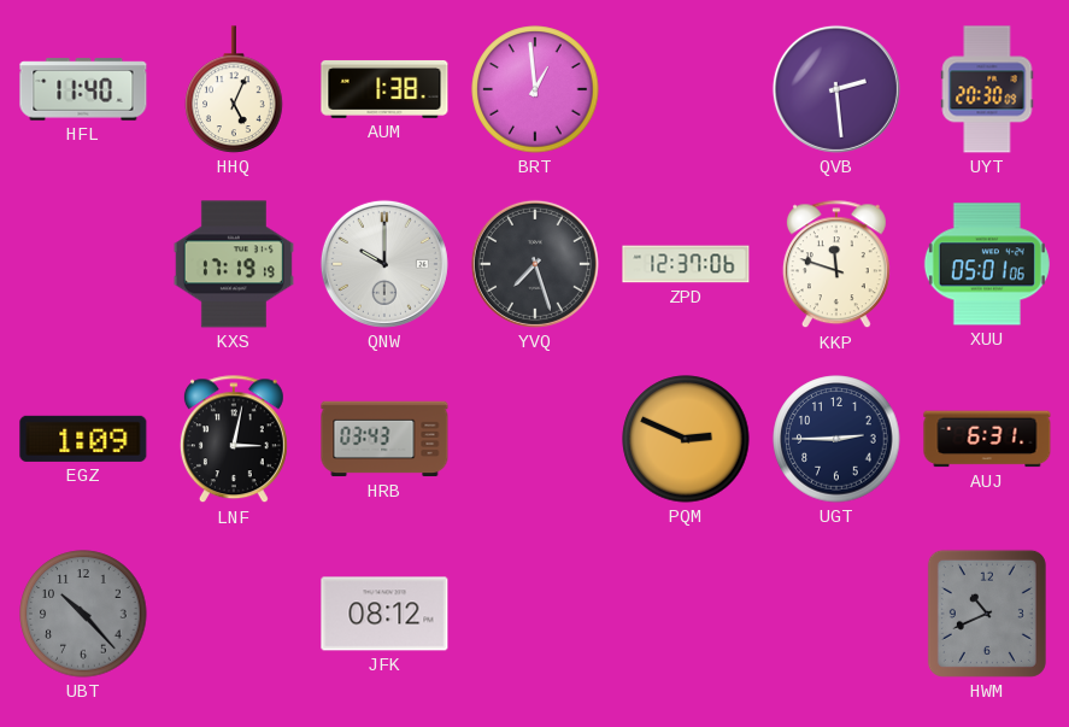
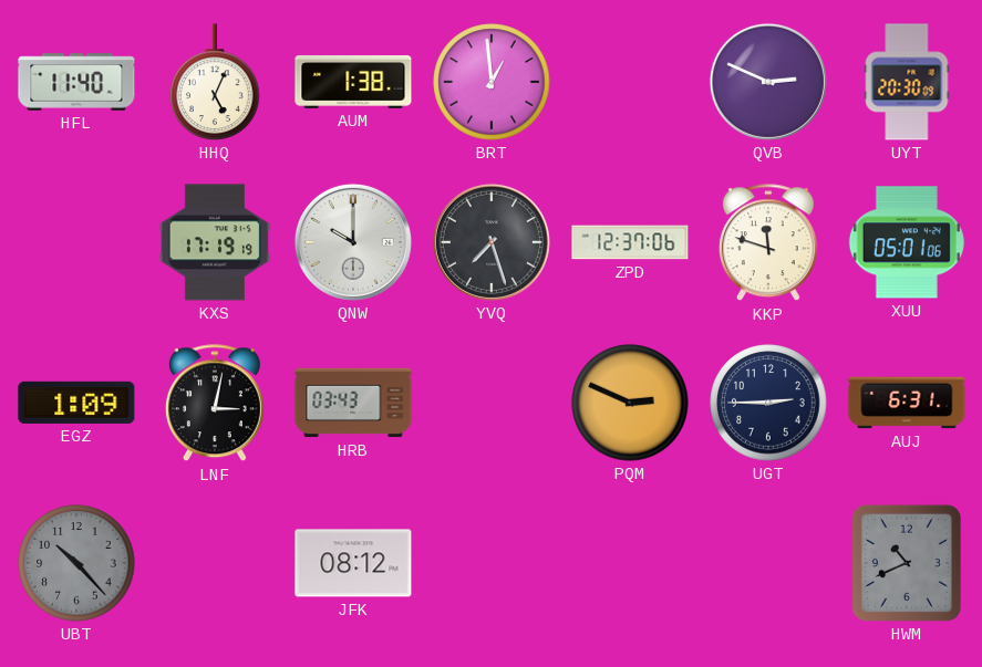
QVB: 2:29 -> 2:49 (768, 82)
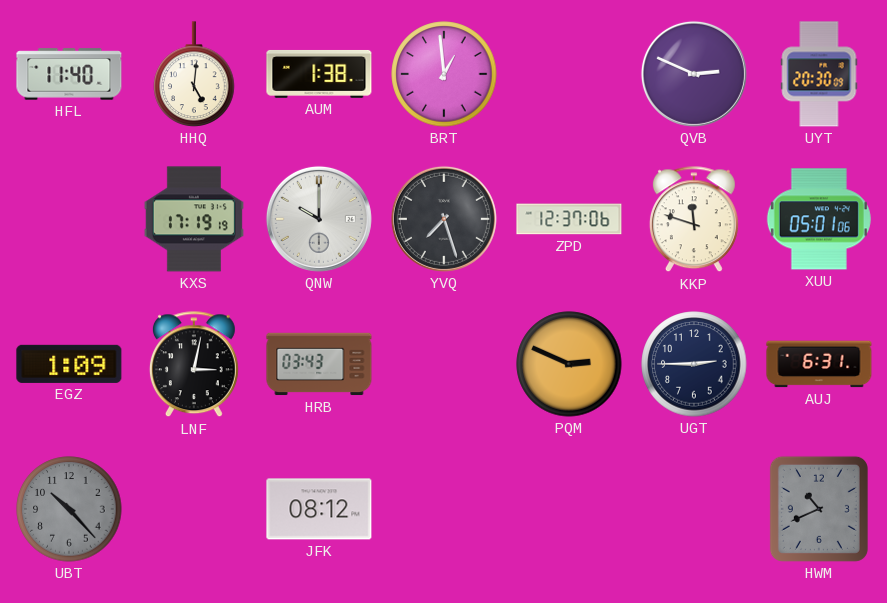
HHQ: 5:04 -> 5:01 (194, 74)
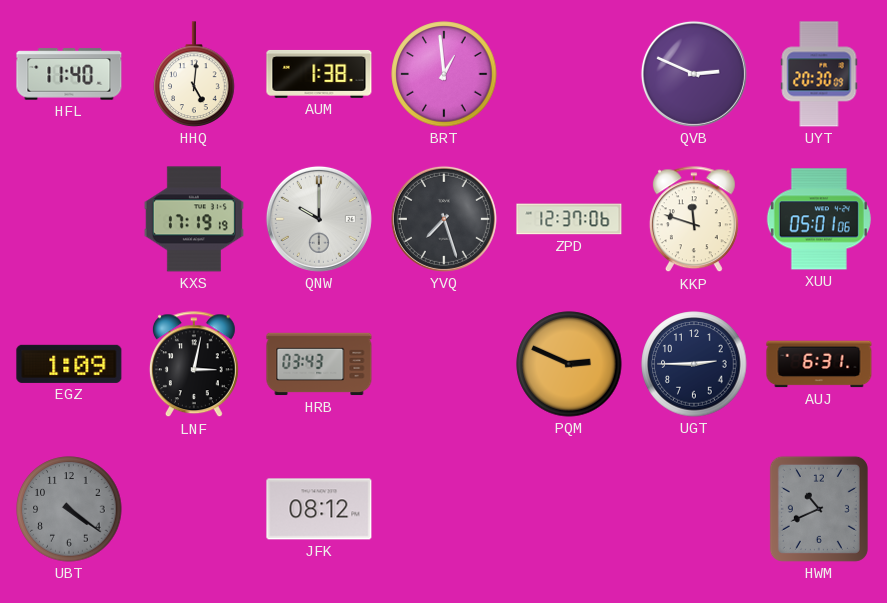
UBT: 10:23 -> 4:21 (69, 509)
